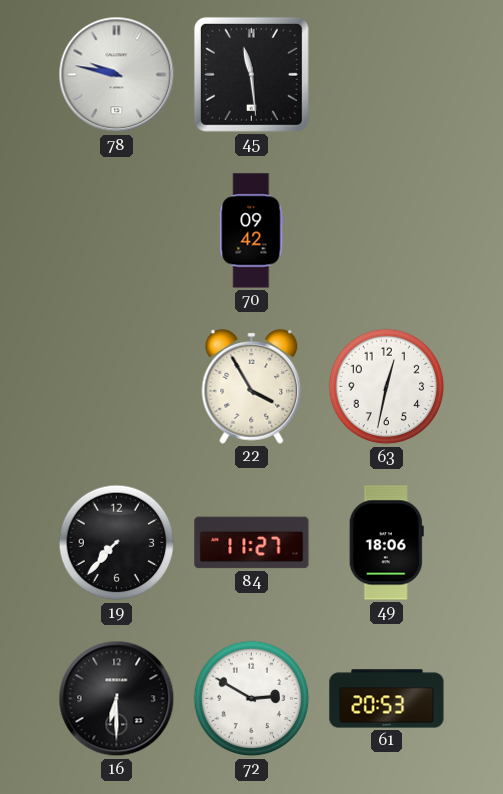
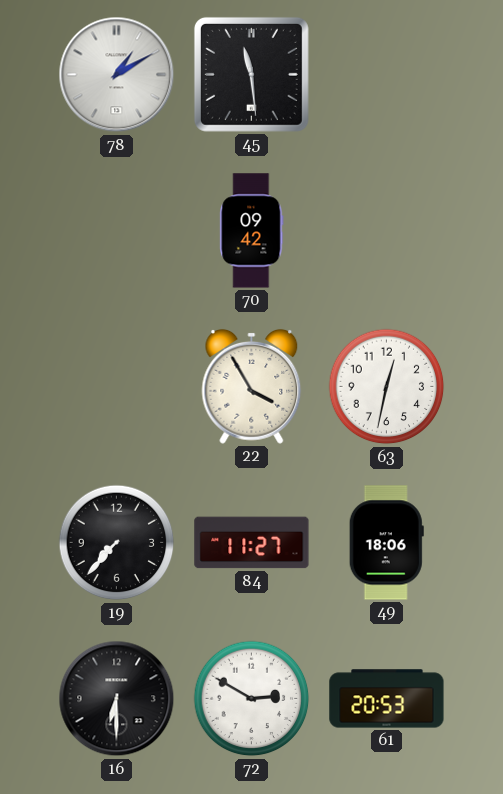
78: 9:47 -> 1:10 (117, 75)
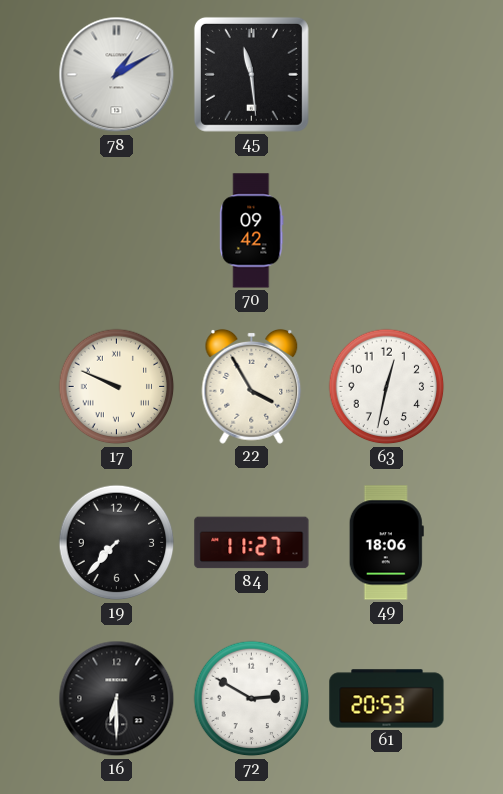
17: none -> 9:49 (117, 387)
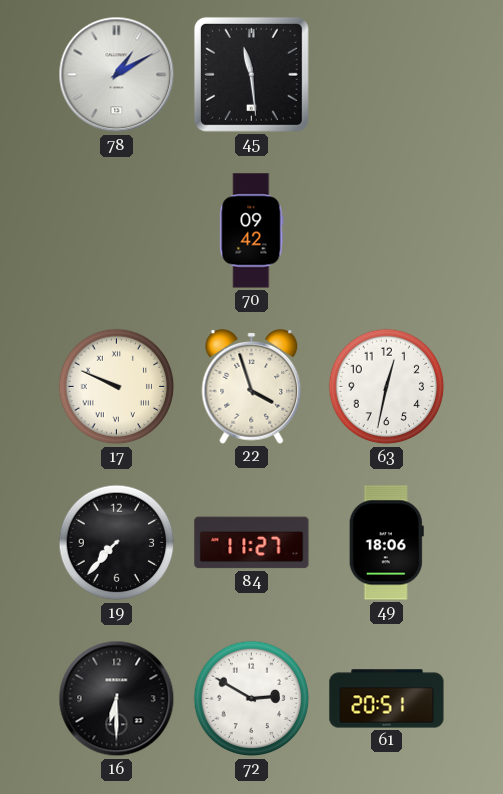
22: 3:55 -> 3:57 (252, 386)
61: 20:53 -> 20:51 (387, 699)
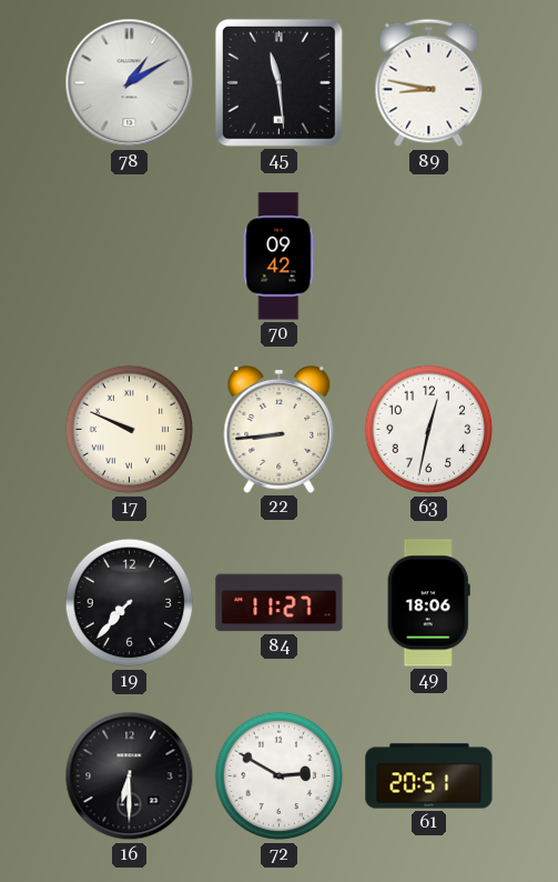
89: none -> 8:47 (429, 83)
22: 3:57 -> 8:44 (280, 429)
